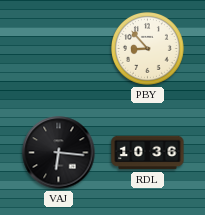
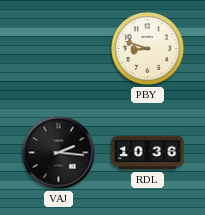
PBY: 8:53 -> 8:48 (148, 49)
VAJ: 6:16 -> 2:16 (59, 153)
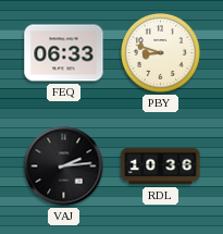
FEQ: none -> 06:33 (64, 53)
VAJ: 2:16 -> 2:14 (64, 167)
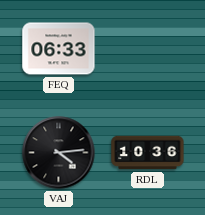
PBY: 8:48 -> none (161, 53)
VAJ: 2:14 -> 4:14 (59, 153)
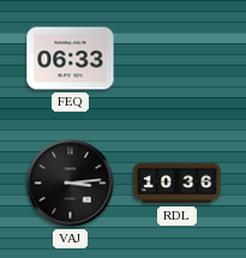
VAJ: 4:14 -> 3:14 (71, 184)
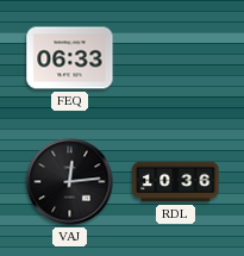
VAJ: 3:14 -> 12:14 (70, 182)
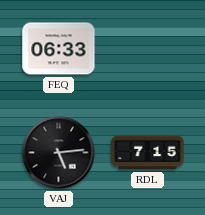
VAJ: 12:14 -> 5:14 (59, 153)
RDL: 10:36 -> 7:15 (148, 153)
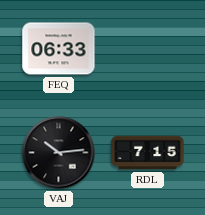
VAJ: 5:14 -> 10:14 (59, 153)
